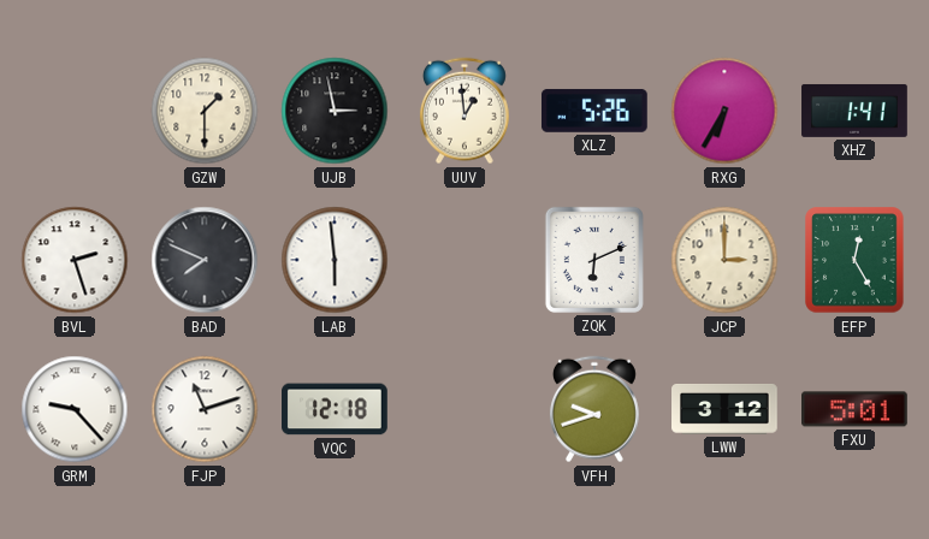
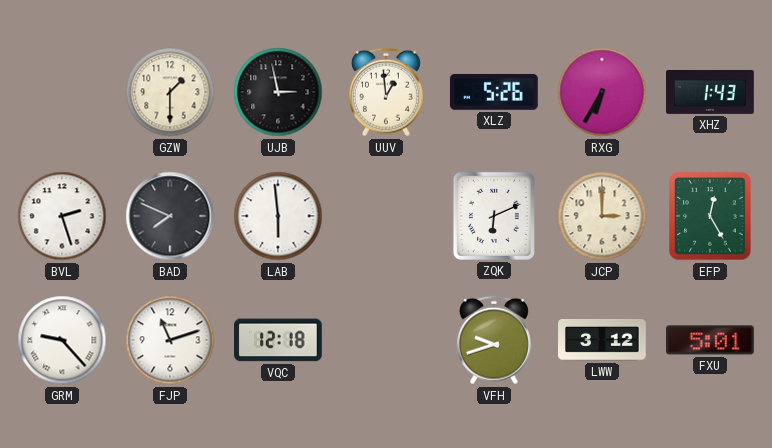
XHZ: 1:41 -> 1:43 (710, 92)
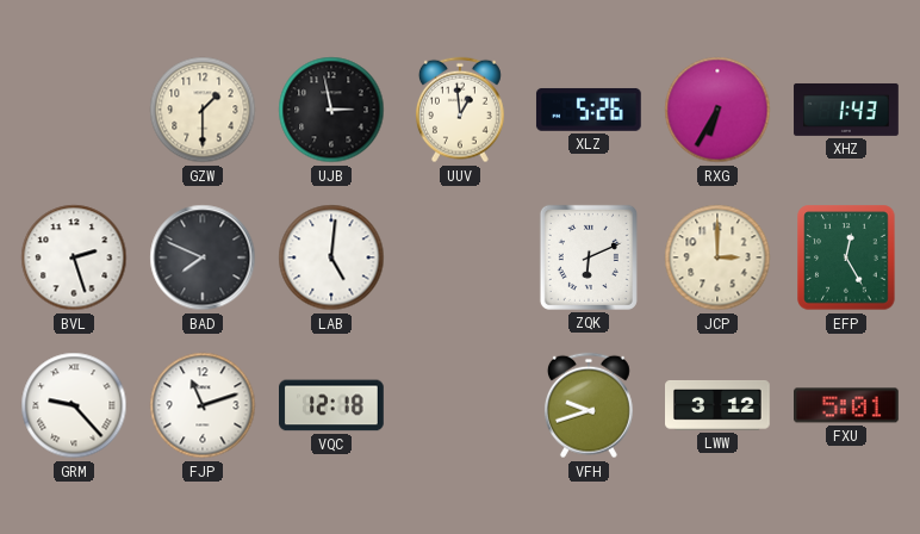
LAB: 5:59 -> 5:01 (331, 257)
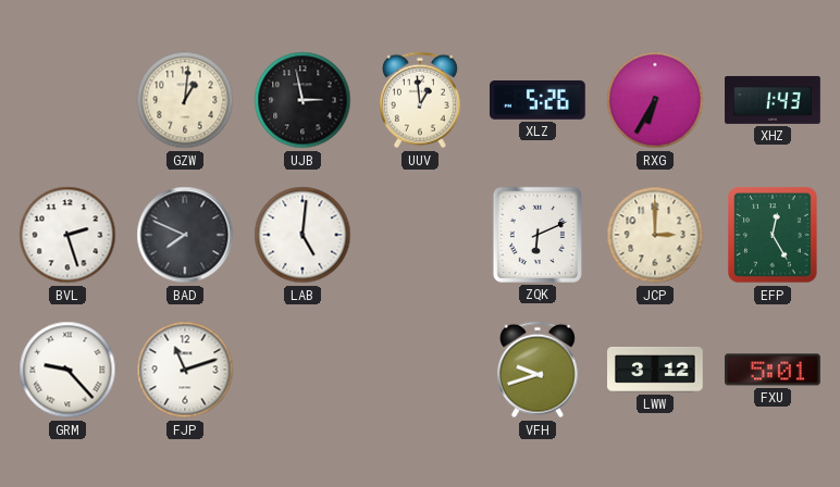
GZW: 1:30 -> 1:01 (185, 100)
VQC: 12:18 -> none (332, 405)
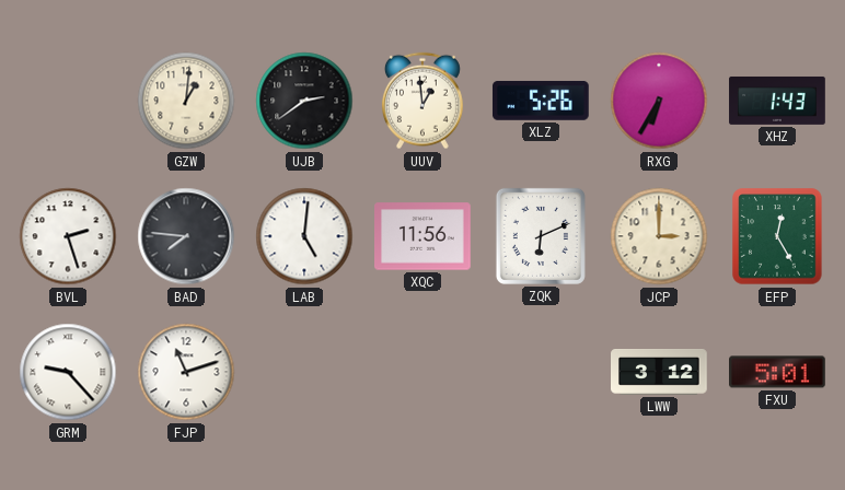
UJB: 2:58 -> 2:39 (304, 101)
BAD: 7:49 -> 7:46 (186, 236)
XQC: none -> 11:56 (424, 236)
VFH: 9:42 -> none (538, 370)
